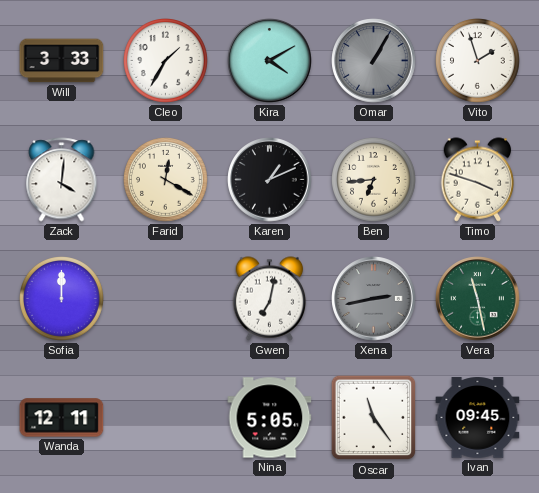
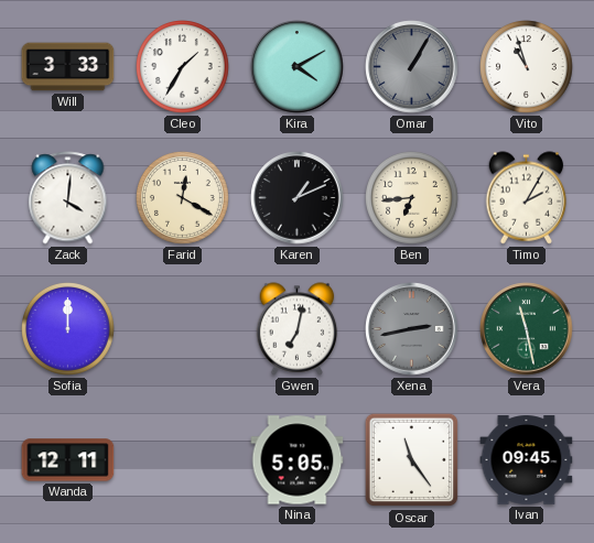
Vito: 1:57 -> 10:57 (527, 67)
Timo: 3:48 -> 2:05 (527, 198)
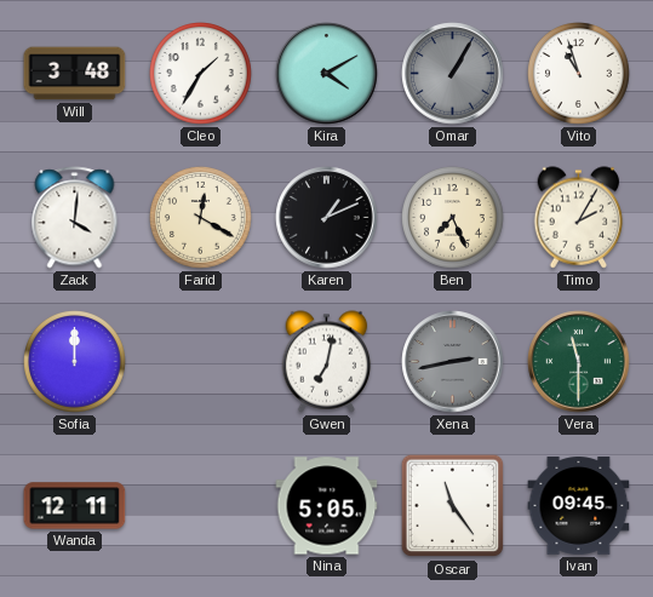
Will: 3:33 -> 3:48 (75, 74)
Ben: 6:44 -> 7:26 (453, 218)
Vera: 11:28 -> 11:30 (579, 362)
